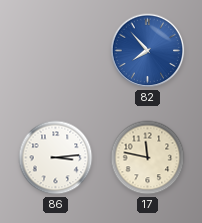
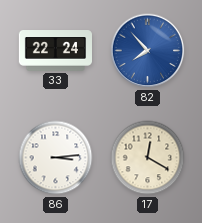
33: none -> 22:24 (55, 51)
17: 11:47 -> 12:20 (148, 158)
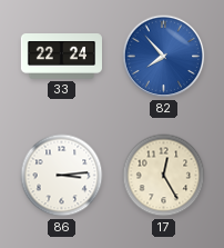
17: 12:20 -> 12:25 (164, 176)
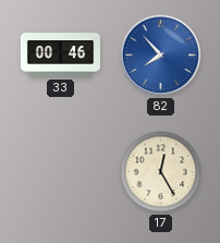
33: 22:24 -> 00:46 (60, 56)
86: 3:14 -> none (62, 176)
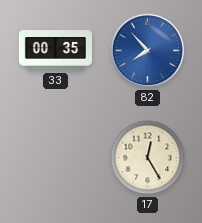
33: 00:46 -> 00:35 (55, 51)
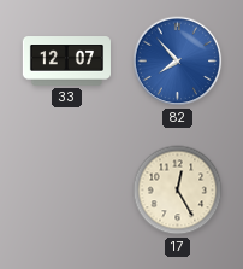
33: 00:35 -> 12:07 (66, 62)
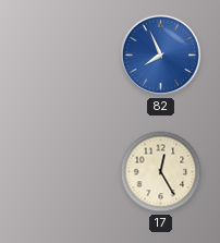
33: 12:07 -> none (66, 62)
82: 7:53 -> 7:56 (161, 56)
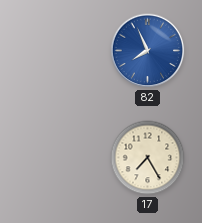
17: 12:25 -> 7:25 (148, 158)
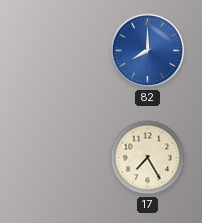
82: 7:56 -> 8:00 (148, 51)
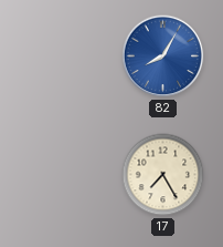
82: 8:00 -> 8:05 (163, 56)
